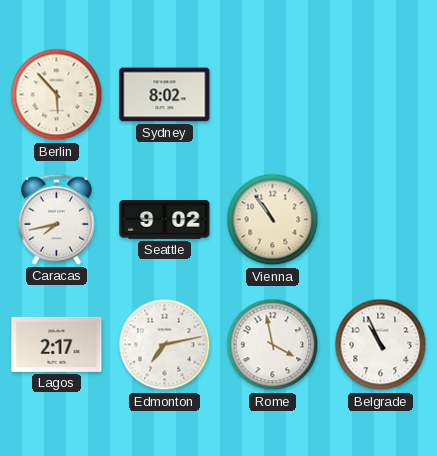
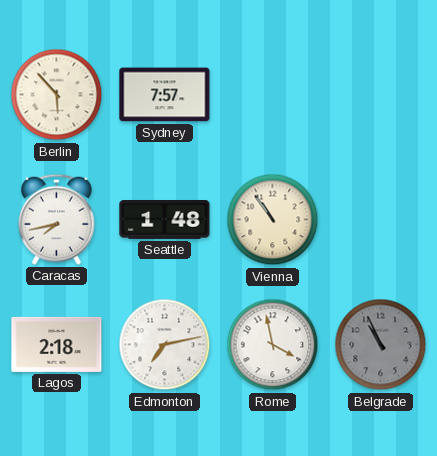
Sydney: 8:02 -> 7:57 (165, 95)
Seattle: 9:02 -> 1:48 (165, 220)
Lagos: 2:17 -> 2:18 (57, 344)
Belgrade dial: white -> grey (381, 345)
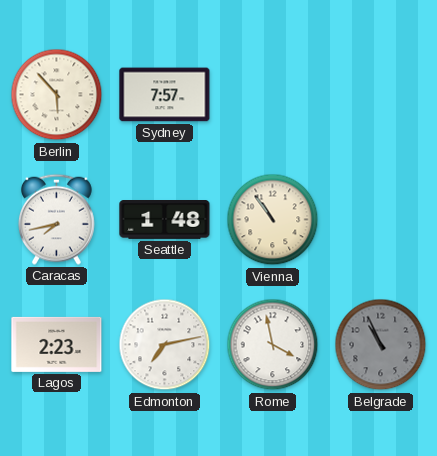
Lagos: 2:18 -> 2:23 (57, 344)
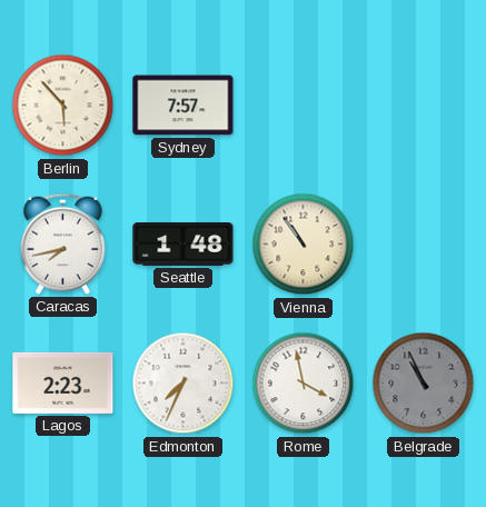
Edmonton: 7:13 -> 7:34 (184, 384)
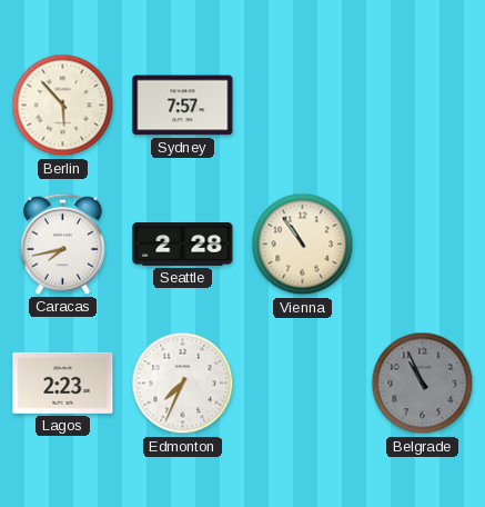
Seattle: 1:48 -> 2:28 (183, 245)
Rome: 3:58 -> none (304, 384)
